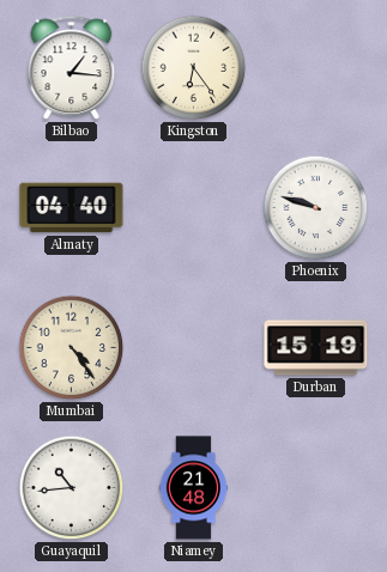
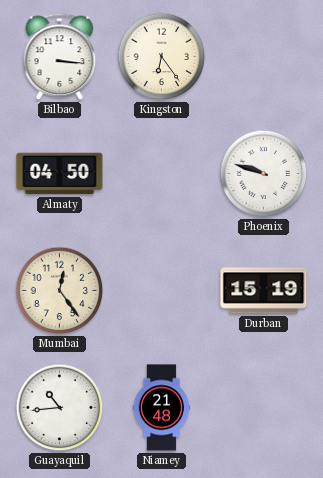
Bilbao: 1:16 -> 3:16 (60, 57)
Almaty: 04:40 -> 04:50 (60, 174)
Mumbai: 4:24 -> 12:24 (60, 291)
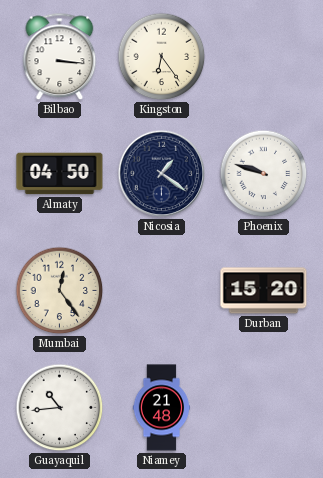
Nicosia: none -> 1:21 (162, 174)
Durban: 15:19 -> 15:20 (264, 291)
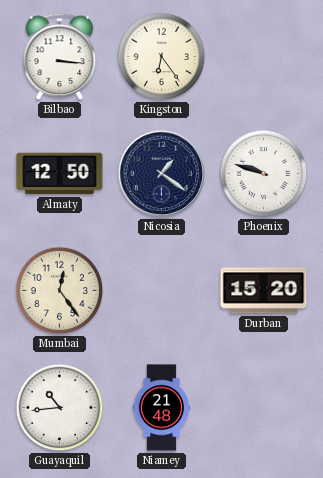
Almaty: 04:50 -> 12:50 (60, 174)
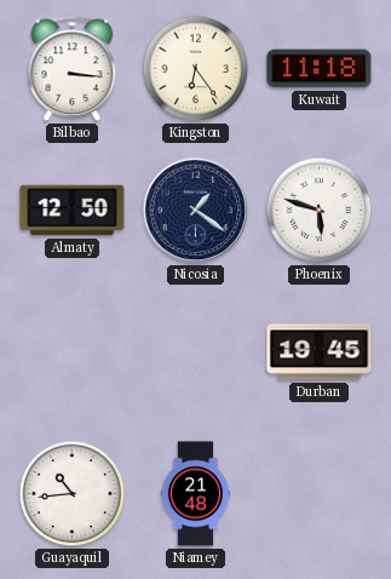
Kuwait: none -> 11:18 (320, 69)
Phoenix: 9:48 -> 5:48 (320, 211)
Mumbai: 12:24 -> none (60, 291)
Durban: 15:20 -> 19:45 (320, 352)
